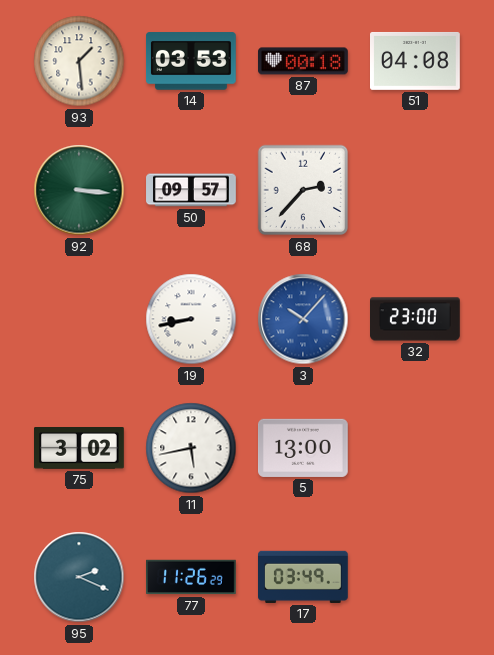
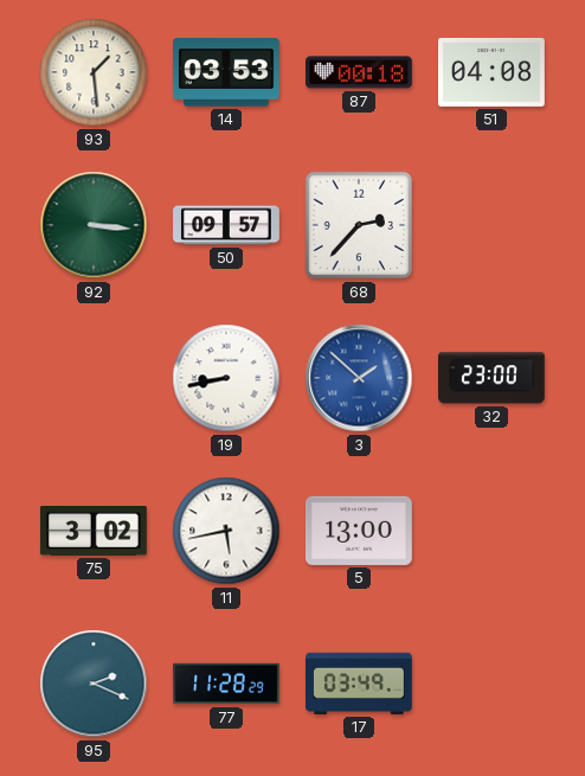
3: 10:07 -> 1:52 (359, 378)
77: 11:26 -> 11:28 (227, 684)
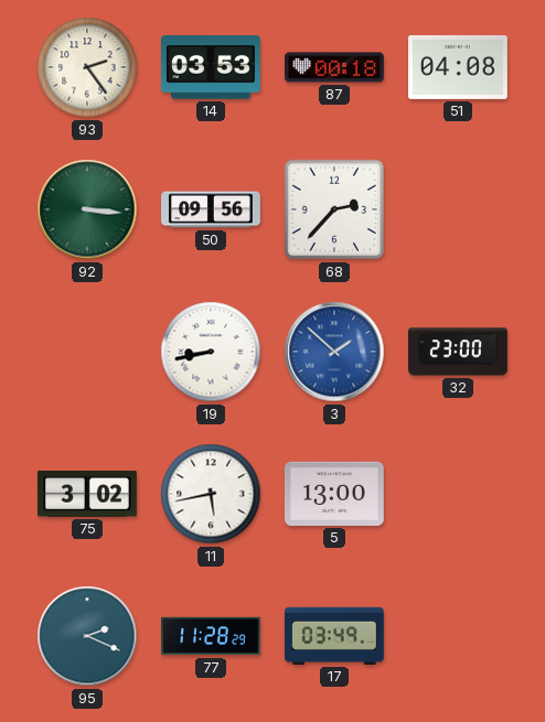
93: 1:29 -> 2:24 (87, 67)
50: 09:57 -> 09:56 (211, 209)
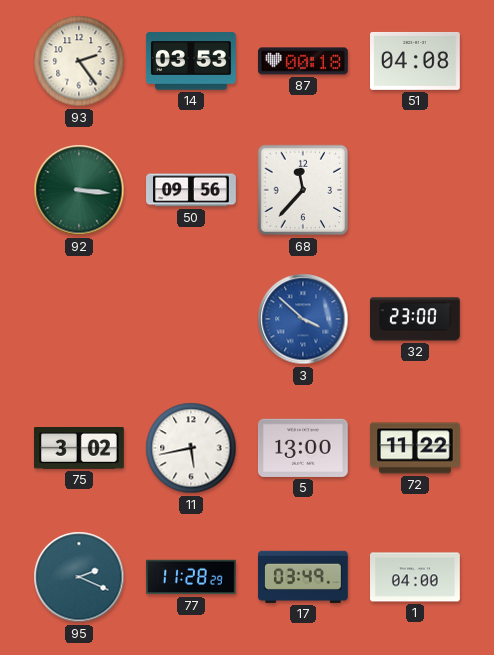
68: 2:37 -> 11:37 (303, 190)
19: 8:43 -> none (211, 352)
3: 1:52 -> 3:52 (303, 319)
72: none -> 11:22 (416, 448)
1: none -> 04:00 (416, 577)
